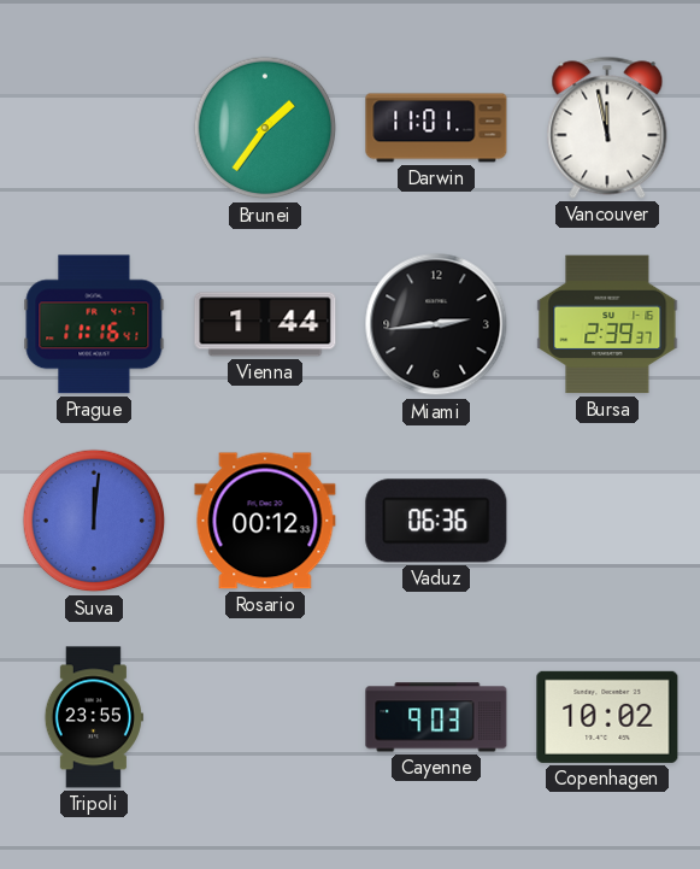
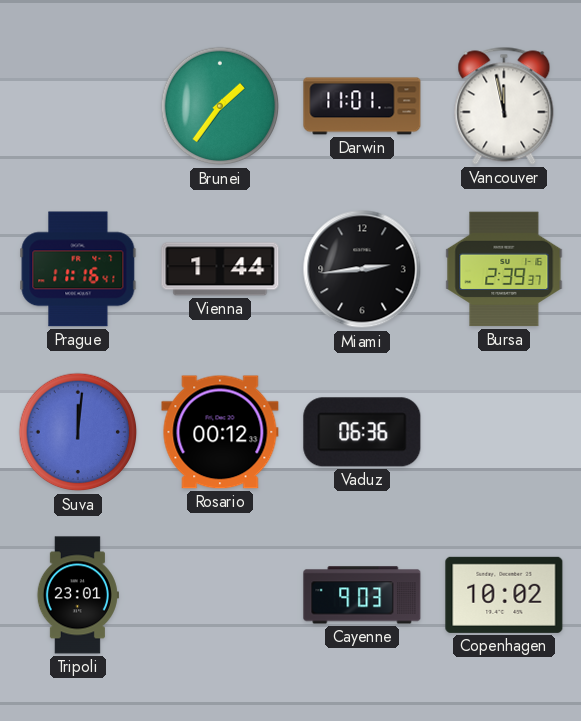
Tripoli: 23:55 -> 23:01 (78, 595)
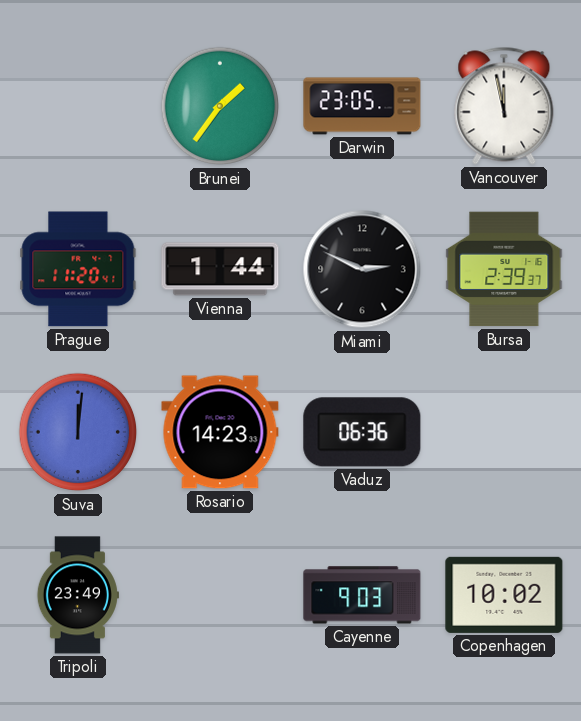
Darwin: 11:01 -> 23:05 (362, 106)
Prague: 11:16 -> 11:20 (78, 269)
Miami: 2:44 -> 2:49 (362, 269)
Rosario: 00:12 -> 14:23 (220, 432)
Tripoli: 23:01 -> 23:49 (78, 595)
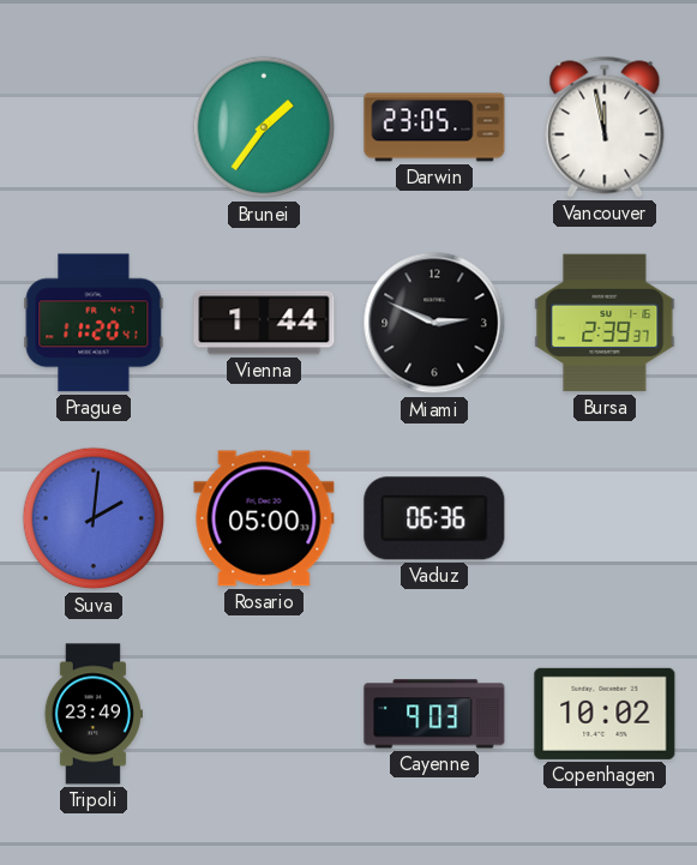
Suva: 12:01 -> 2:01 (94, 518)
Rosario: 14:23 -> 05:00 (264, 518)
